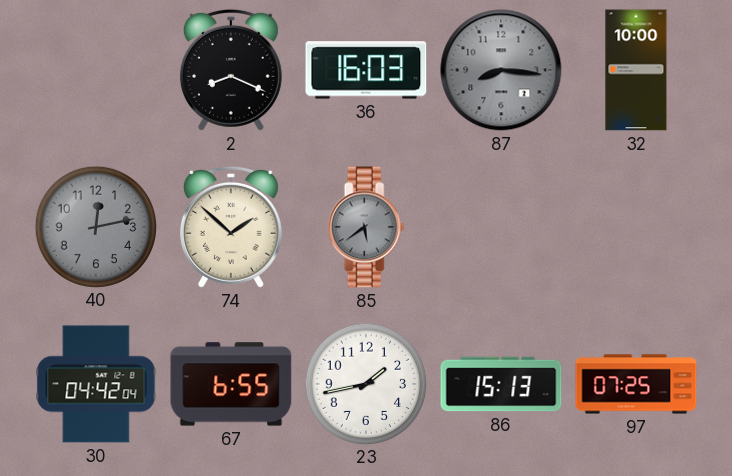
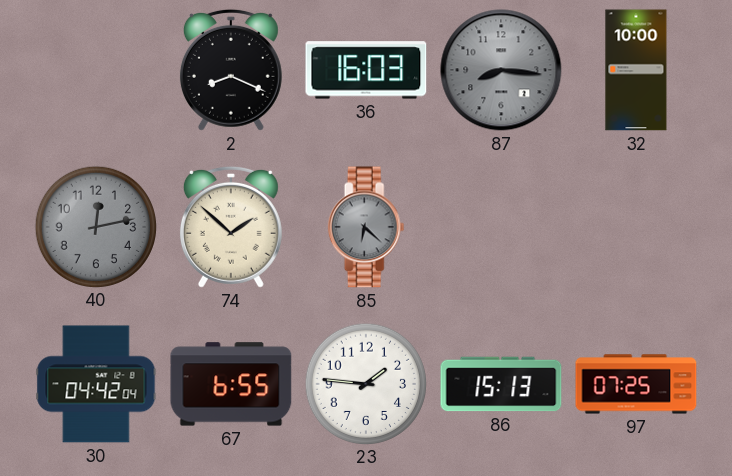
85: 5:39 -> 6:22 (366, 227)
23: 1:43 -> 1:46 (365, 383)
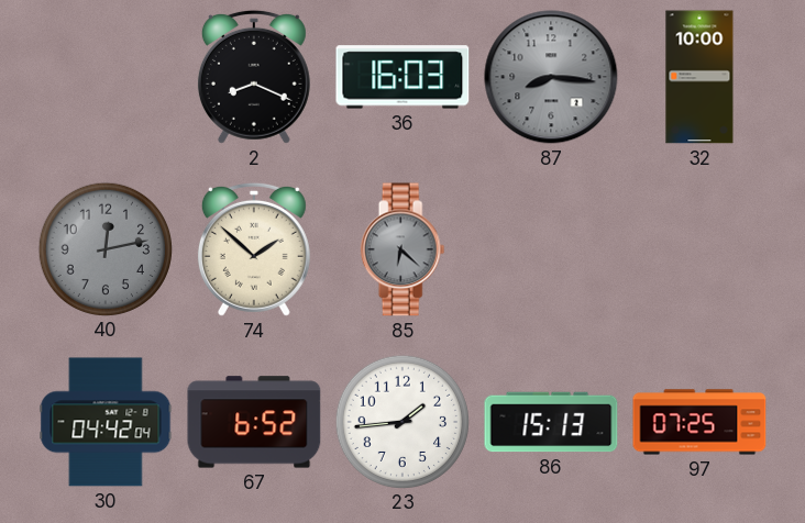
67: 6:55 -> 6:52 (254, 422)
23: 1:46 -> 1:44 (401, 421)
